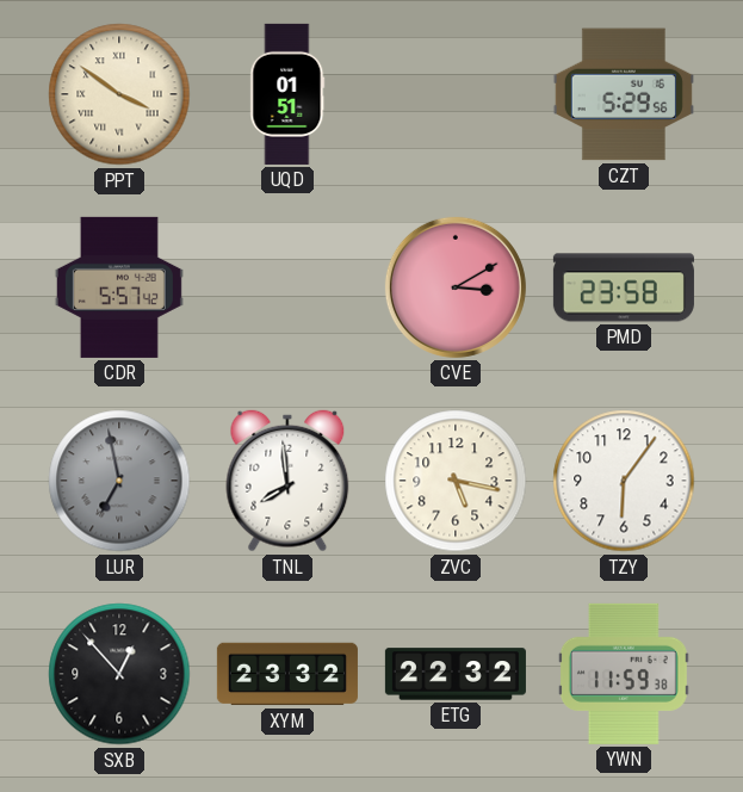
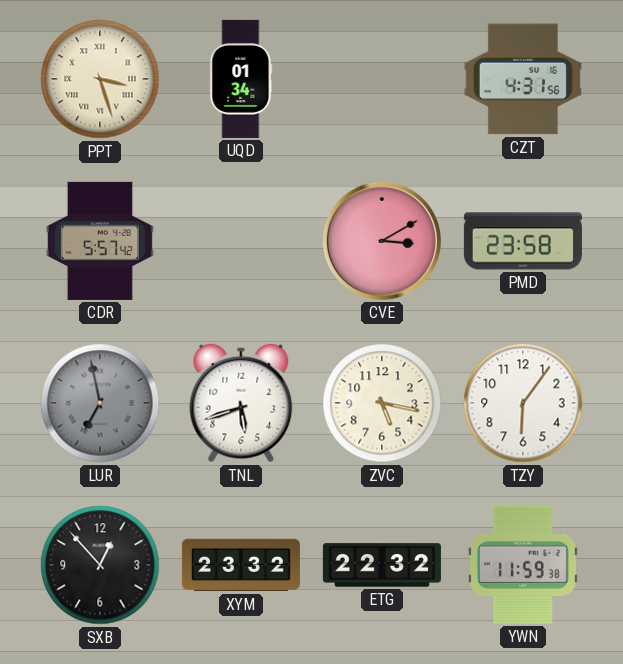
PPT: 3:51 -> 3:27 (100, 79)
UQD: 01:51 -> 01:34 (241, 79)
CZT: 5:29 -> 4:31 (523, 79)
TNL: 7:59 -> 5:42 (241, 403)
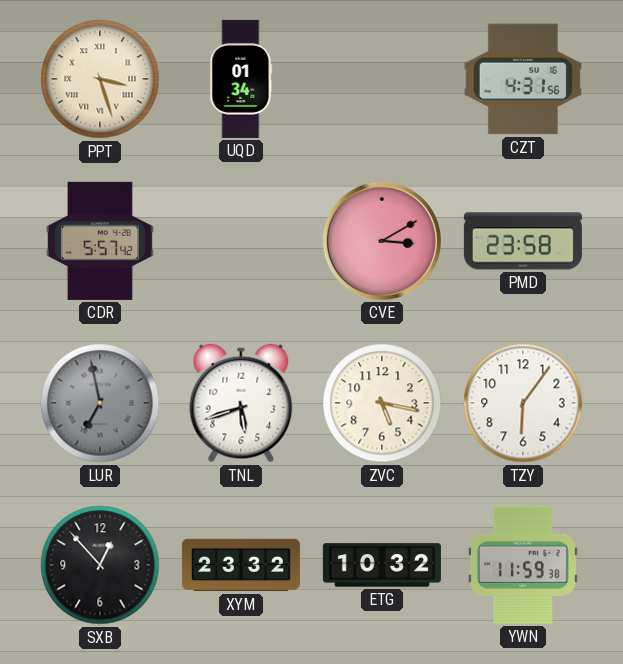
ETG: 22:32 -> 10:32 (382, 565)
